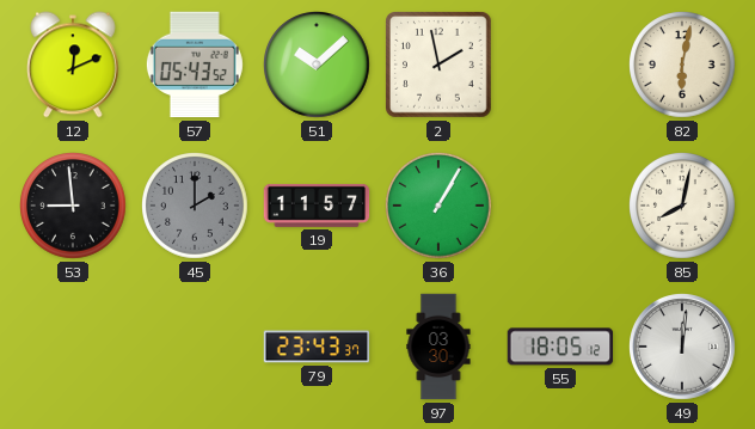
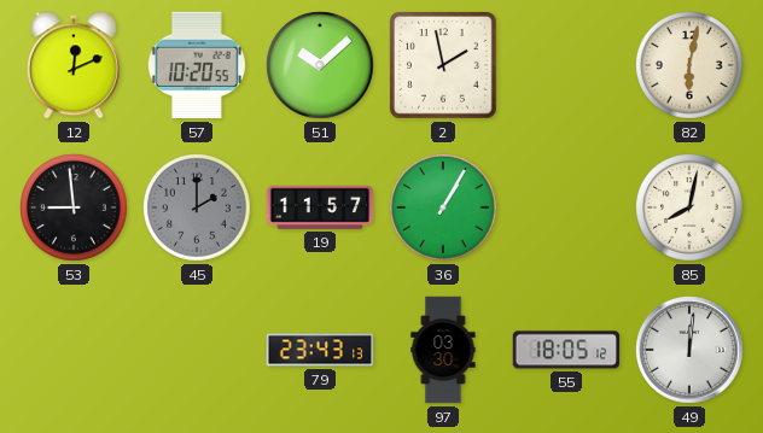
57: 05:43 -> 10:20 (197, 65)
79: 23:43:37 -> 23:43:13 (320, 350)
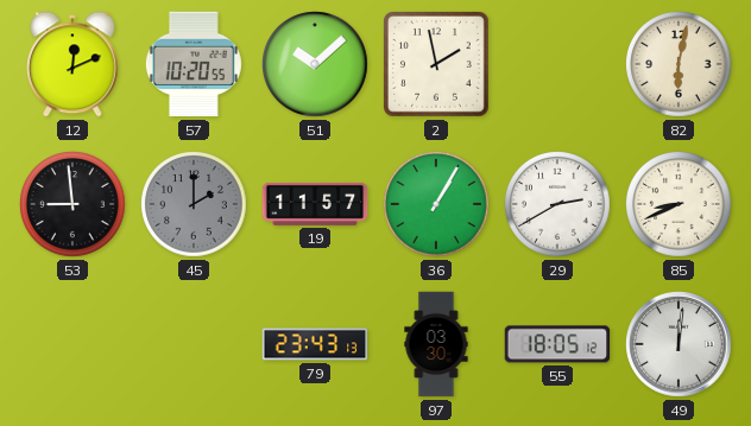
29: none -> 2:40 (558, 205)
85: 8:02 -> 8:41 (680, 205)
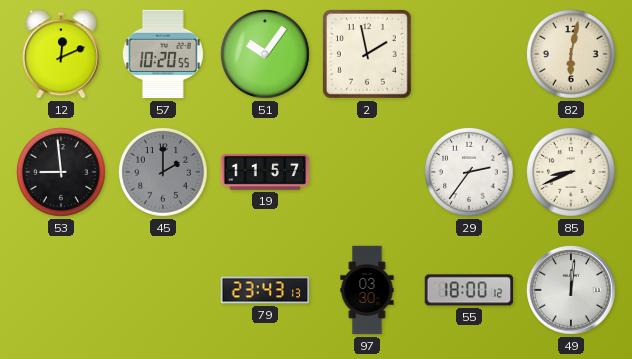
51: 10:08 -> 10:06 (266, 55)
36: 1:05 -> none (437, 205)
29: 2:40 -> 2:36 (470, 173)
55: 18:05 -> 18:00 (469, 290)
